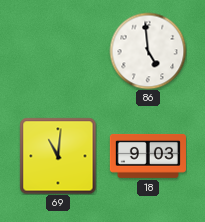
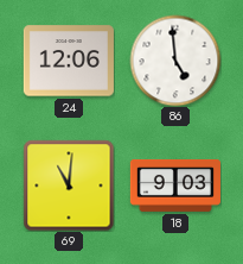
24: none -> 12:06 (69, 61)
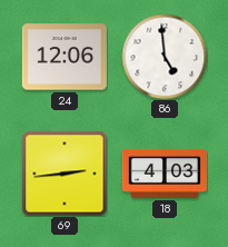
69: 11:01 -> 2:44 (65, 174)
18: 9:03 -> 4:03 (165, 174)
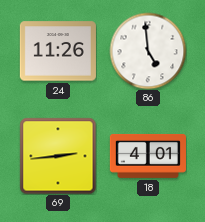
24: 12:06 -> 11:26 (58, 51)
18: 4:03 -> 4:01 (148, 156)
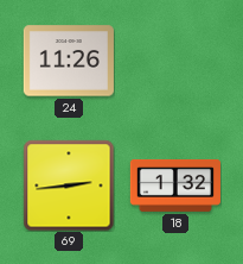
86: 4:59 -> none (148, 51)
18: 4:01 -> 1:32 (175, 186)
